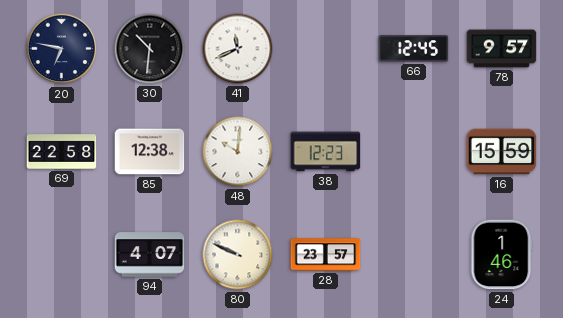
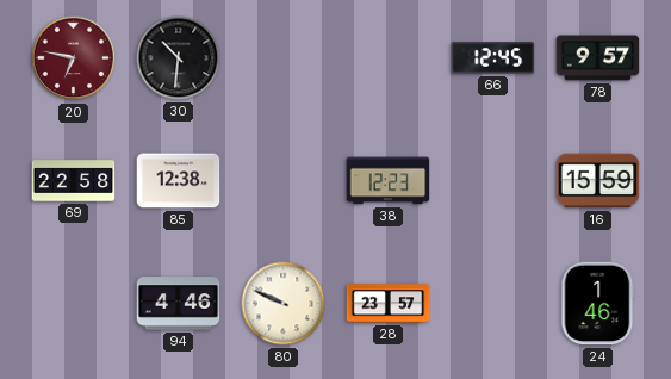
20 dial: navy -> burgundy (74, 58)
41: 11:41 -> none (238, 49)
48: 10:01 -> none (238, 152)
94: 4:07 -> 4:46 (179, 304)
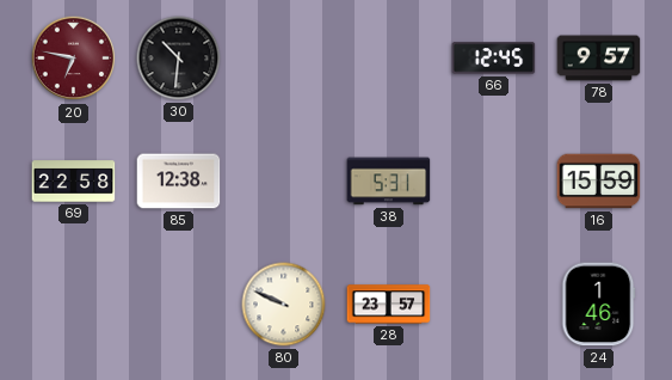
38: 12:23 -> 5:31 (389, 182)
94: 4:46 -> none (179, 304)
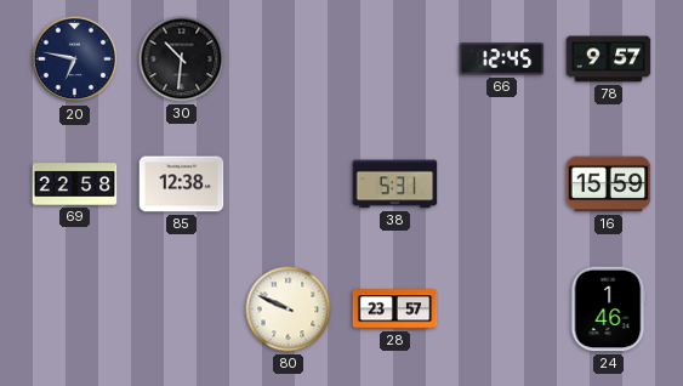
20 dial: burgundy -> navy (75, 59)
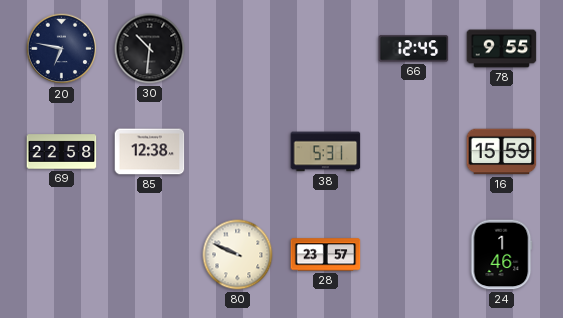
78: 9:57 -> 9:55 (502, 49)
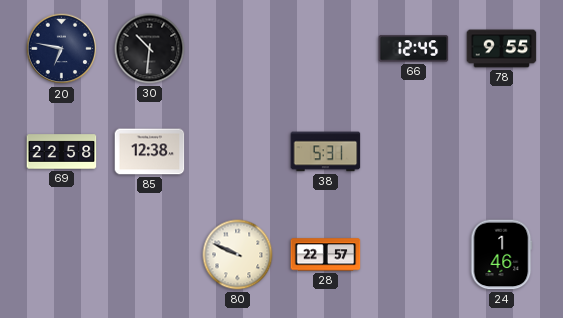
16: 15:59 -> none (502, 152)
28: 23:57 -> 22:57 (326, 255)
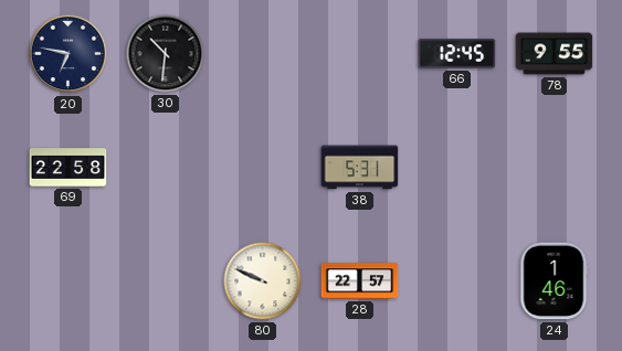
85: 12:38 -> none (150, 152)
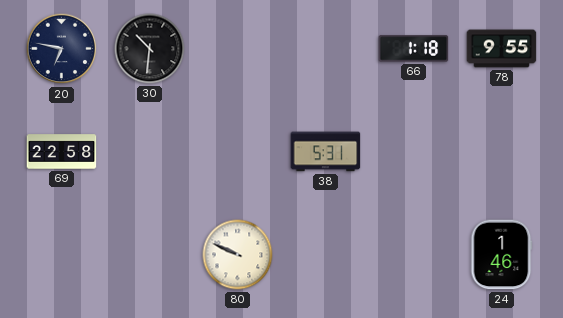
66: 12:45 -> 1:18 (414, 49)
28: 22:57 -> none (360, 281)
